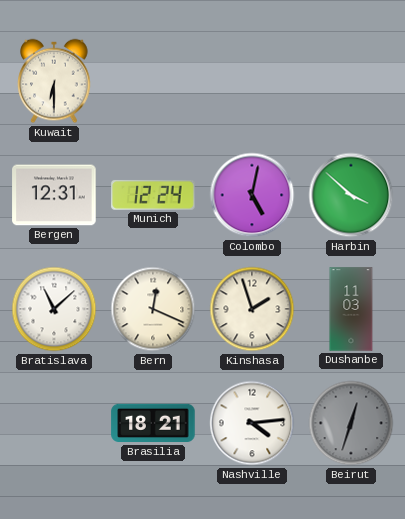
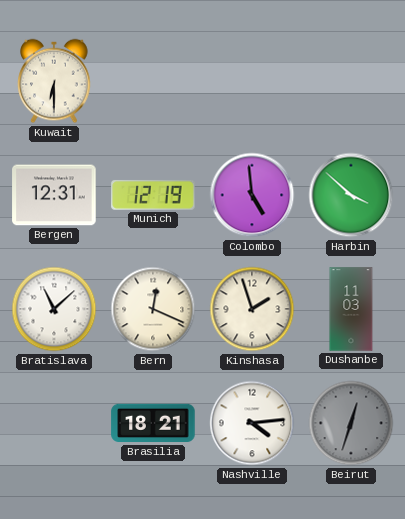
Munich: 12:24 -> 12:19 (153, 195)
Colombo: 5:02 -> 4:59 (252, 195)
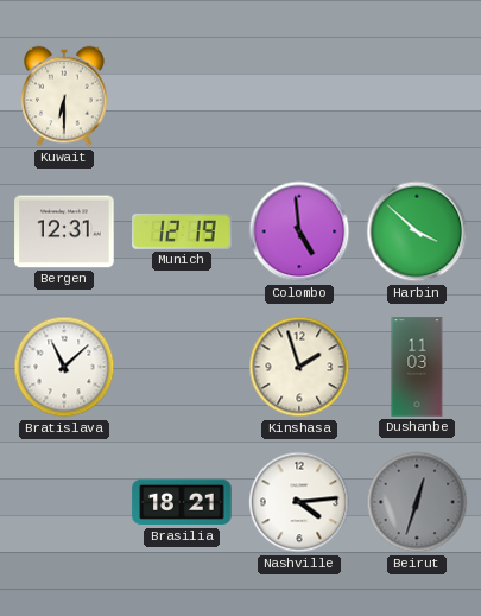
Bern: 12:19 -> none (153, 309)
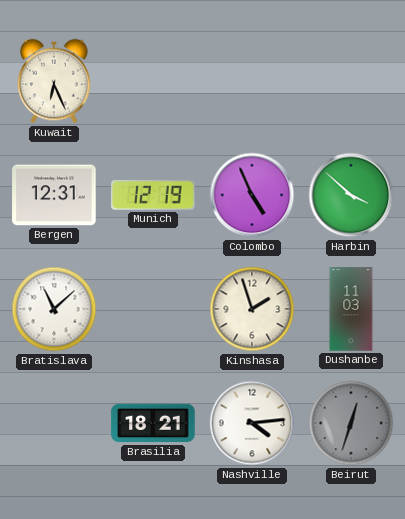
Kuwait: 6:30 -> 6:26 (54, 81)
Colombo: 4:59 -> 4:56 (252, 195)
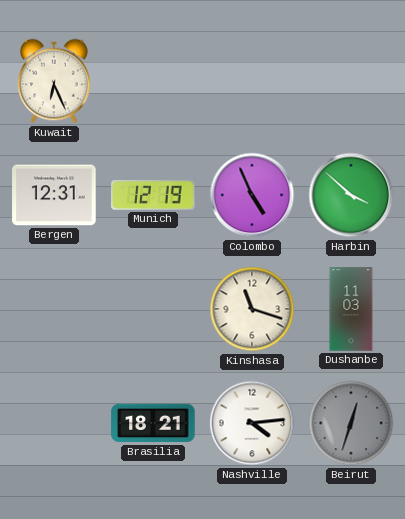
Bratislava: 11:08 -> none (54, 309)
Kinshasa: 1:57 -> 11:18 (252, 309)
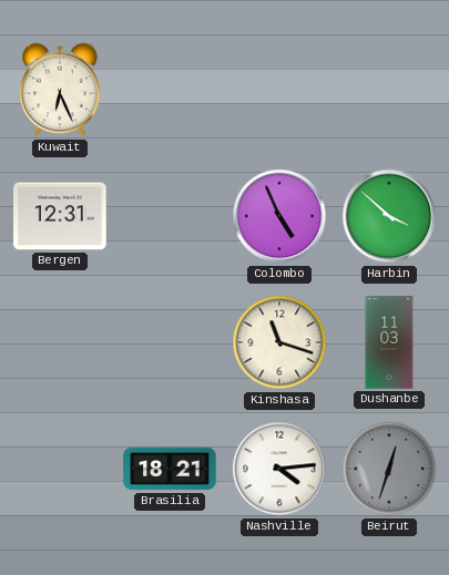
Munich: 12:19 -> none (153, 195)
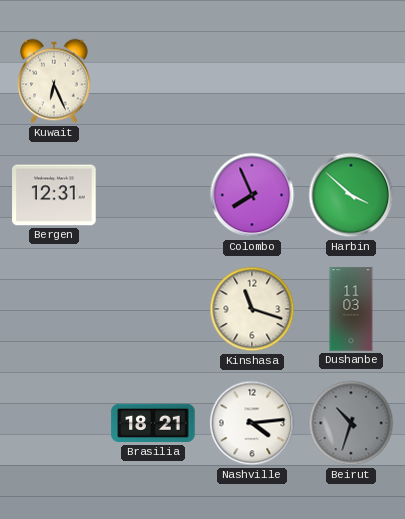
Colombo: 4:56 -> 7:56 (252, 195)
Beirut: 12:33 -> 10:33 (351, 423)
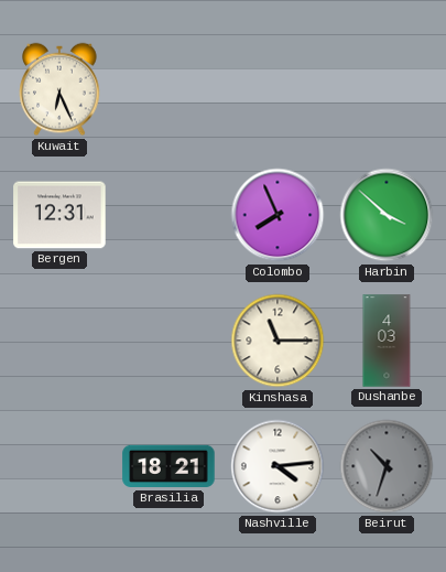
Kinshasa: 11:18 -> 11:15 (278, 341)
Dushanbe: 11:03 -> 4:03 (387, 341)
